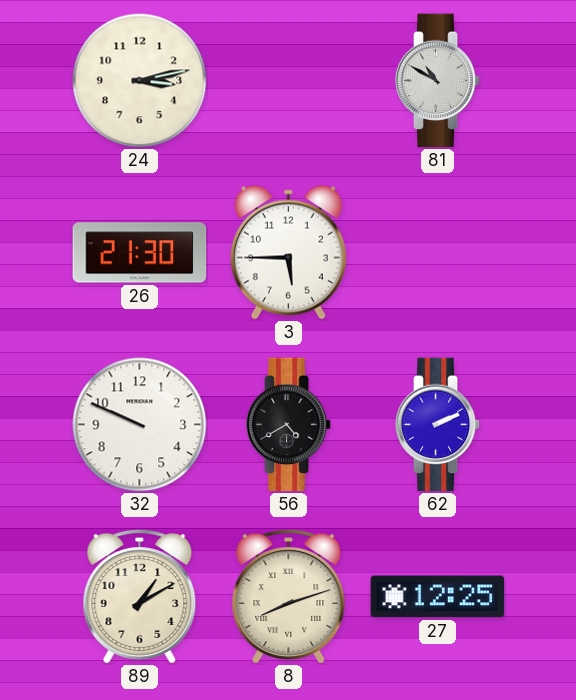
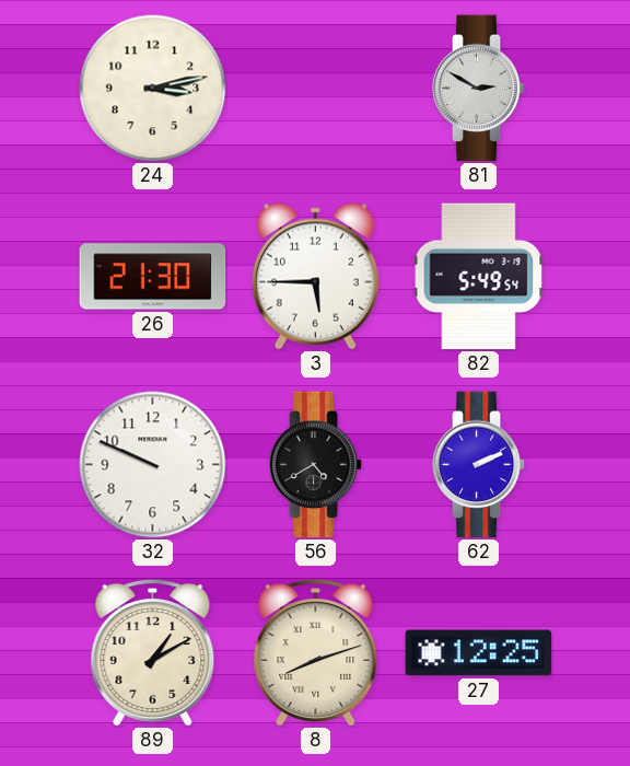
81: 10:50 -> 2:50 (479, 89)
82: none -> 5:49 (479, 277)
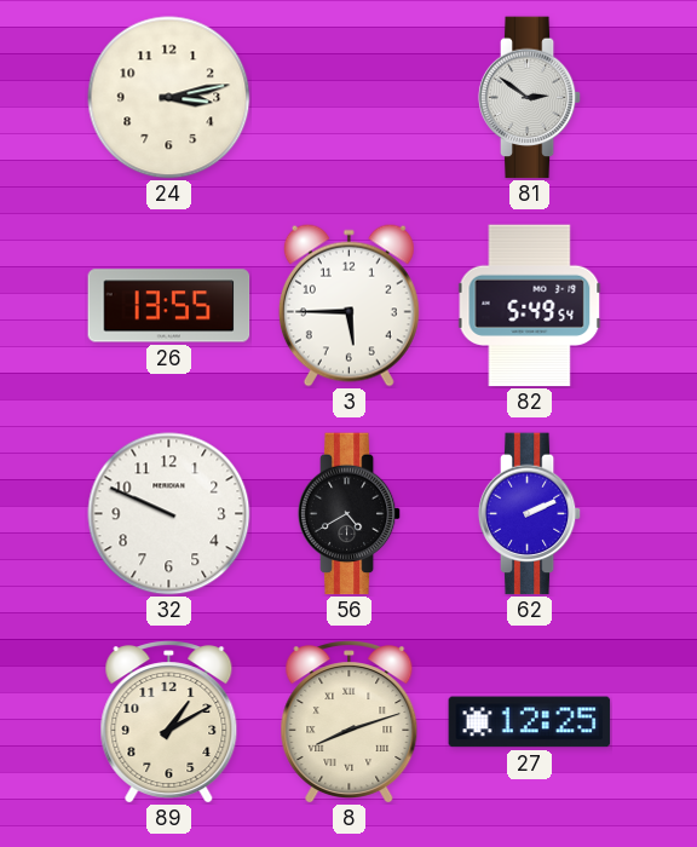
81: 2:50 -> 2:51 (530, 98)
26: 21:30 -> 13:55 (169, 306)
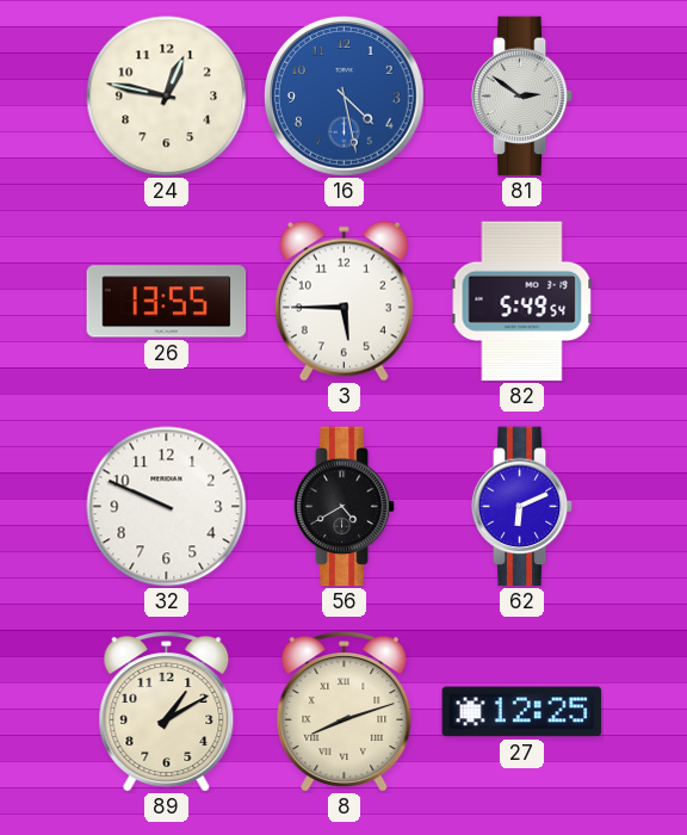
24: 3:13 -> 12:47 (167, 97)
16: none -> 4:28 (343, 95)
62: 2:11 -> 6:11 (522, 507)
